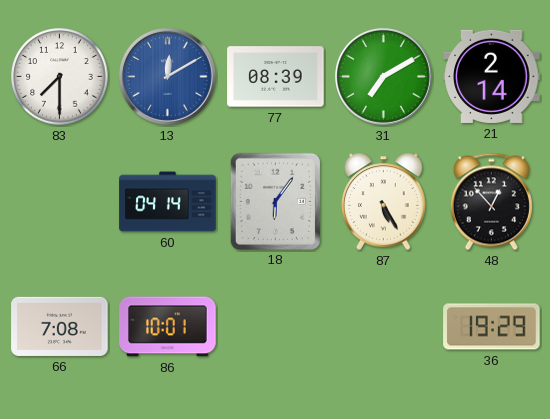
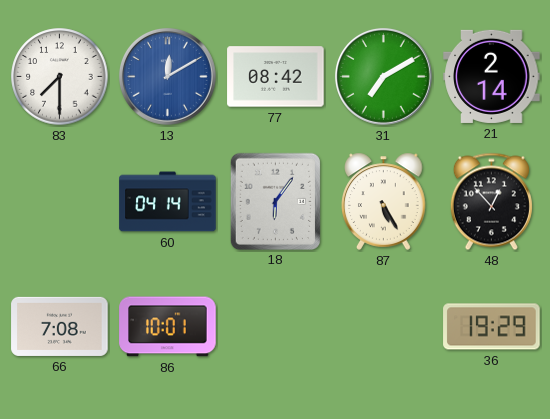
77: 08:39 -> 08:42 (276, 77)
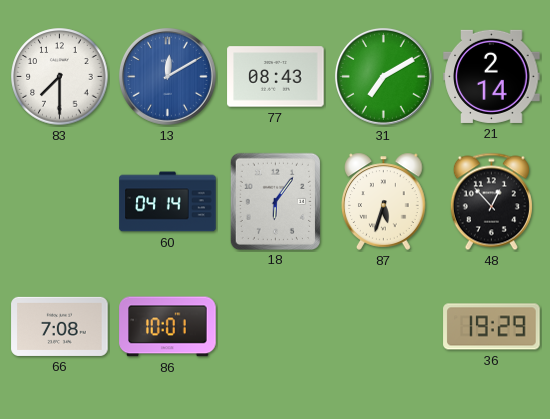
77: 08:42 -> 08:43 (276, 77)
87: 5:25 -> 5:33 (384, 201)
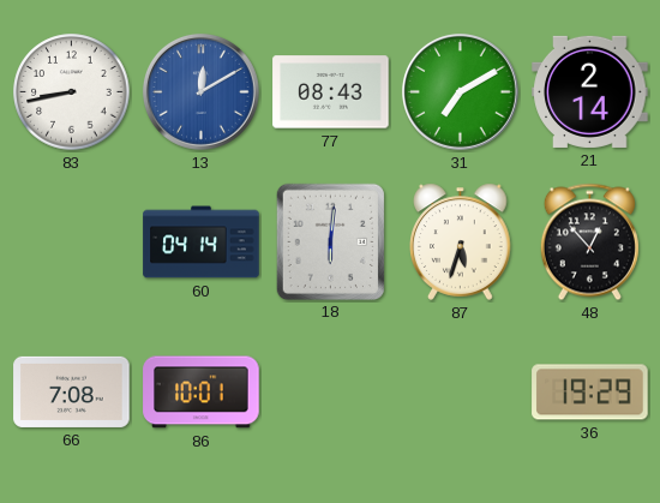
83: 7:30 -> 8:43 (72, 92)
18: 6:06 -> 6:01 (330, 241)
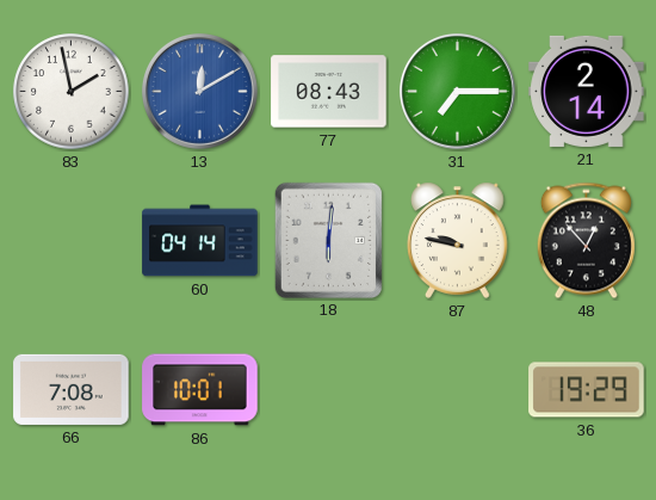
83: 8:43 -> 1:58 (72, 92)
31: 7:10 -> 7:15 (457, 91)
87: 5:33 -> 9:47 (458, 240)
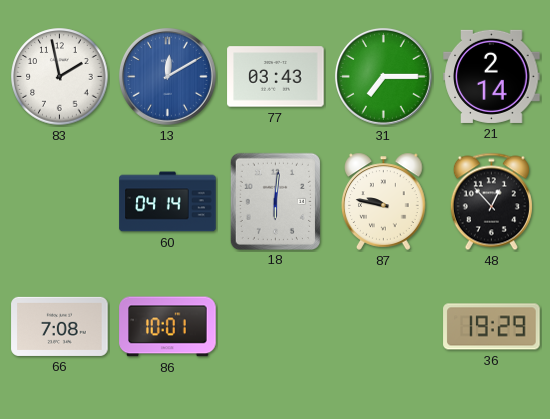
77: 08:43 -> 03:43 (276, 77)
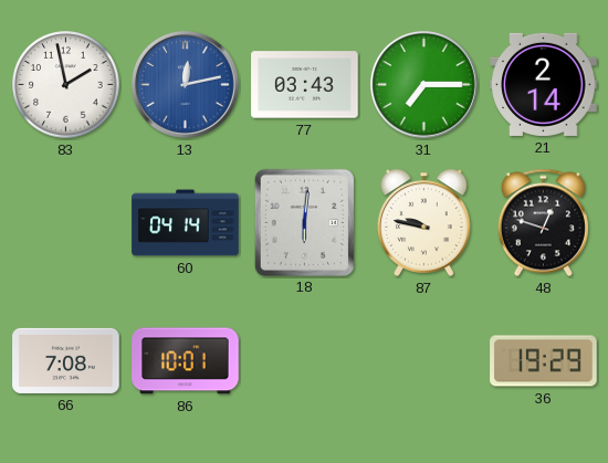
13: 12:10 -> 12:13 (185, 84)
48: 12:53 -> 12:48 (543, 223)
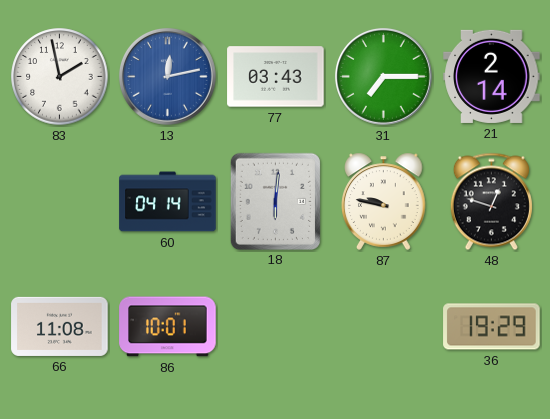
66: 7:08 -> 11:08 (60, 326)
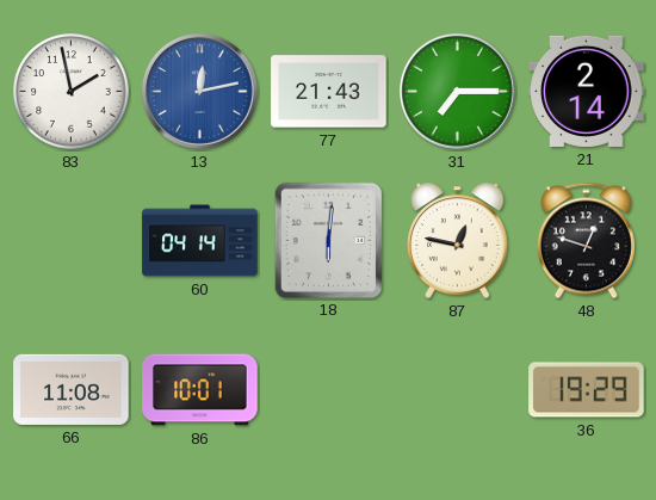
77: 03:43 -> 21:43 (329, 92)
87: 9:47 -> 12:47 (458, 240)
